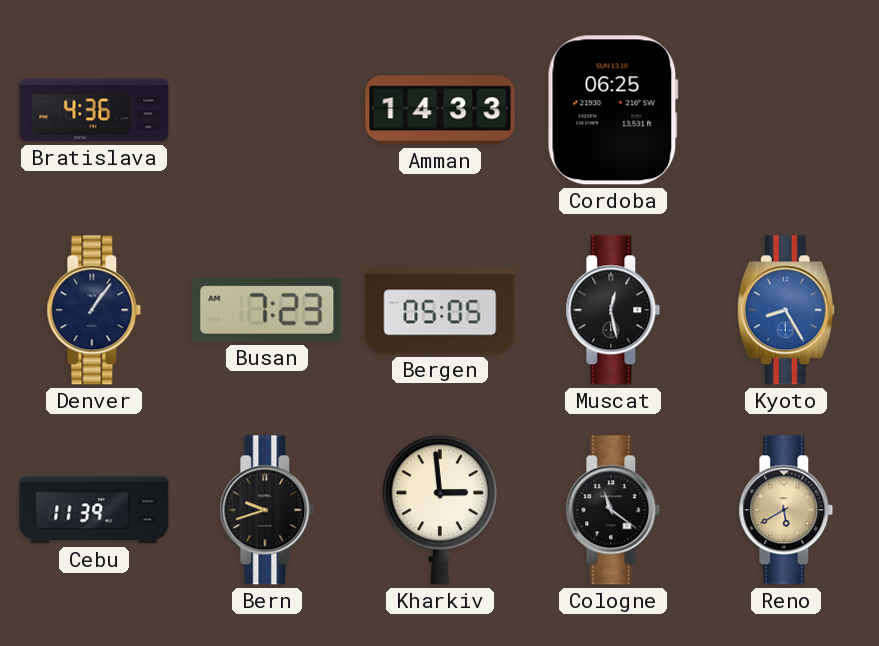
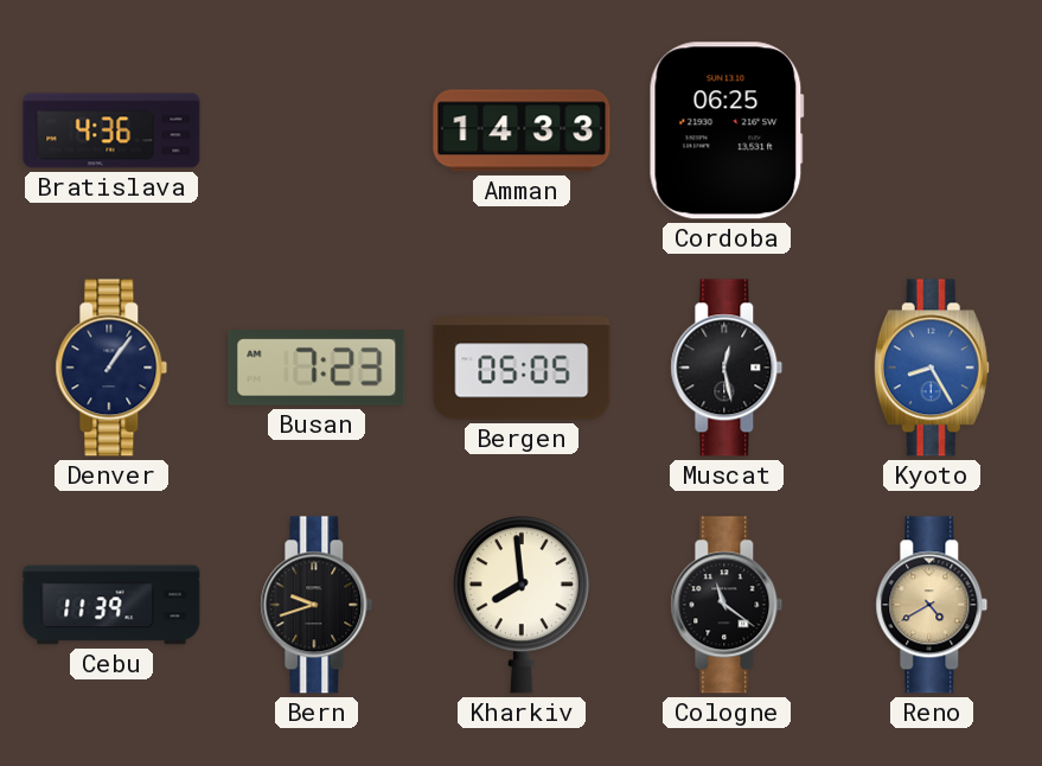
Kharkiv: 2:59 -> 7:59 (522, 605)
Reno: 5:40 -> 4:40 (932, 605)
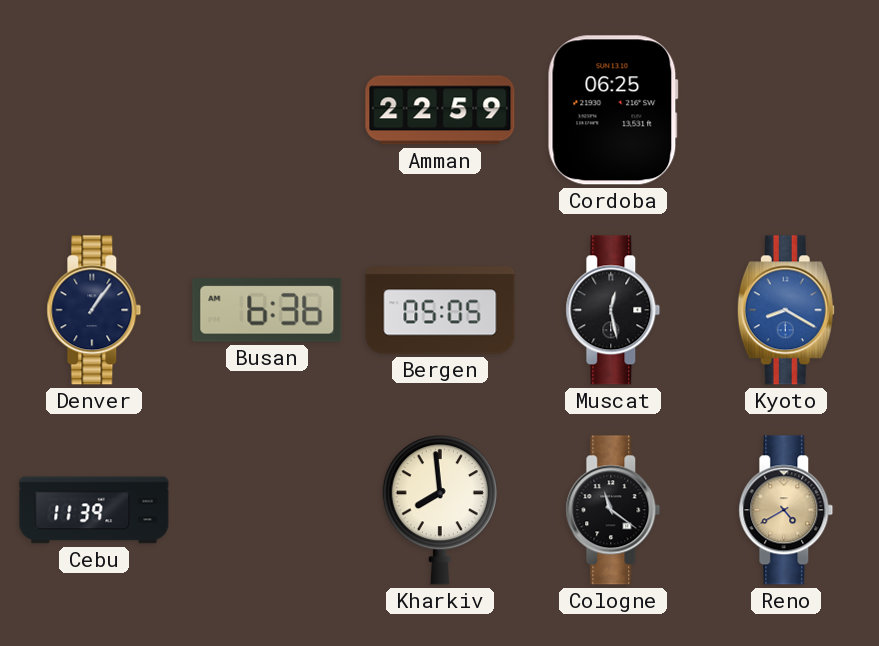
Bratislava: 4:36 -> none (111, 130)
Amman: 14:33 -> 22:59 (440, 110)
Busan: 7:23 -> 6:36 (267, 310)
Kyoto: 8:25 -> 8:20 (786, 310)
Bern: 9:42 -> none (317, 605)
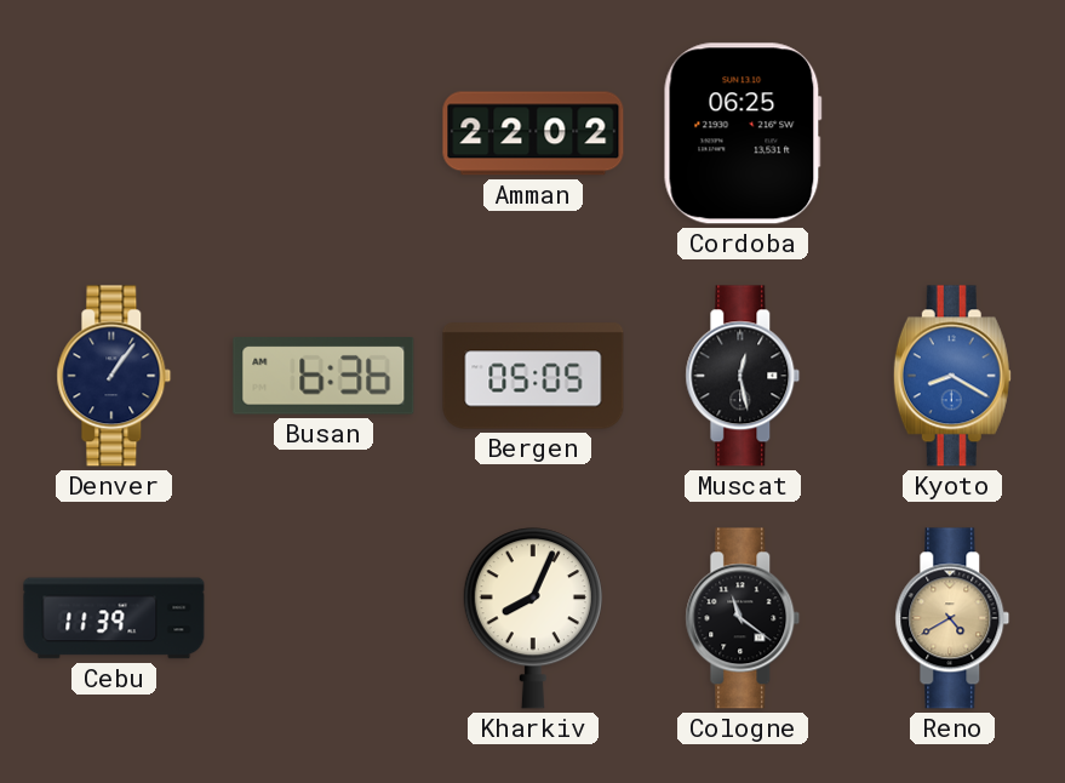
Amman: 22:59 -> 22:02 (533, 133)
Kharkiv: 7:59 -> 8:04 (533, 618)
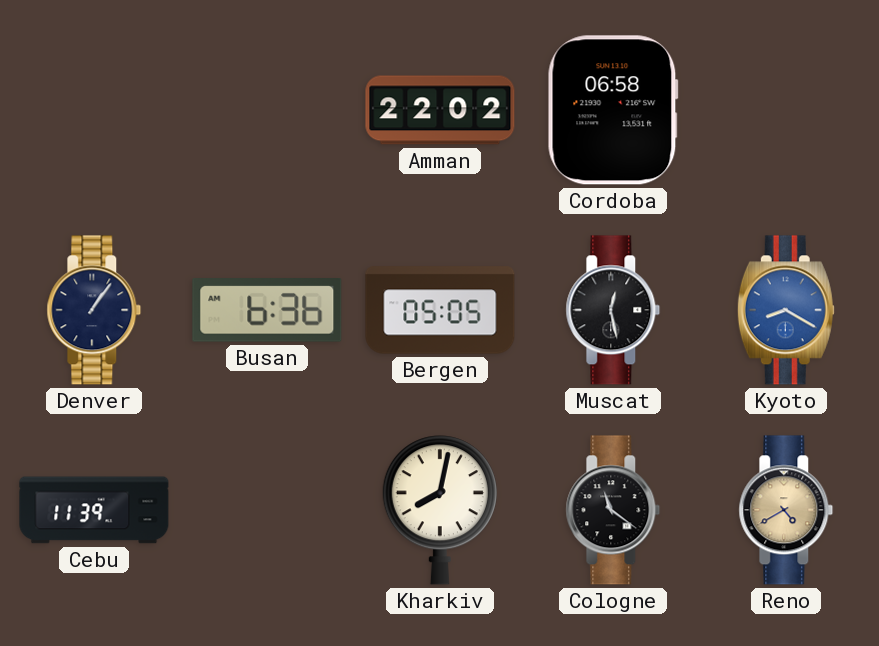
Cordoba: 06:25 -> 06:58 (613, 110)
Kharkiv: 8:04 -> 8:02 (440, 510)
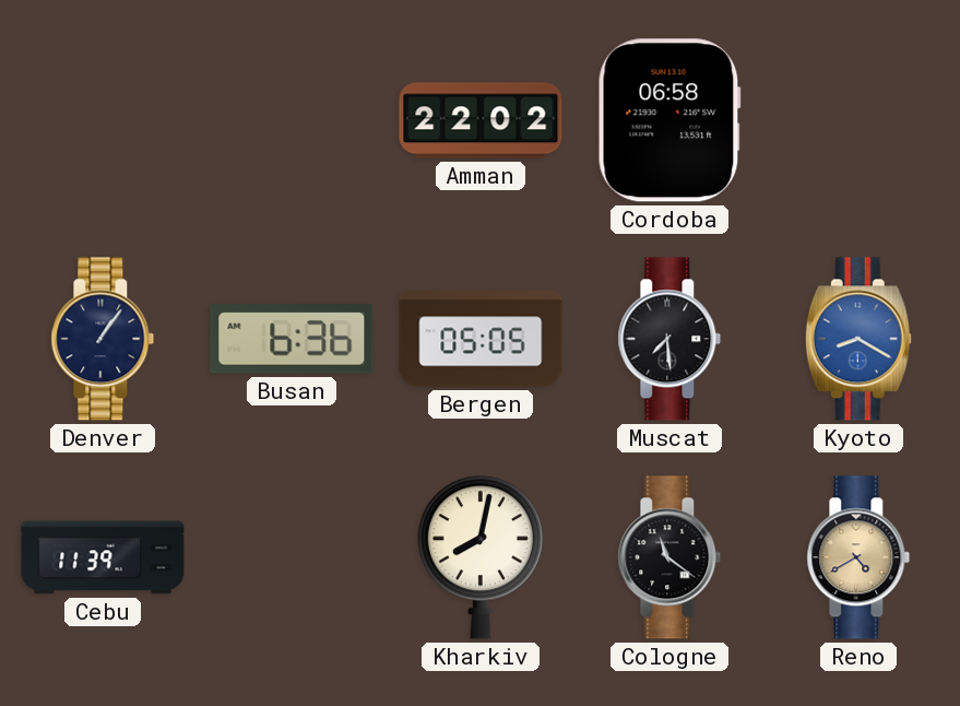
Muscat: 12:28 -> 7:29 (669, 339)
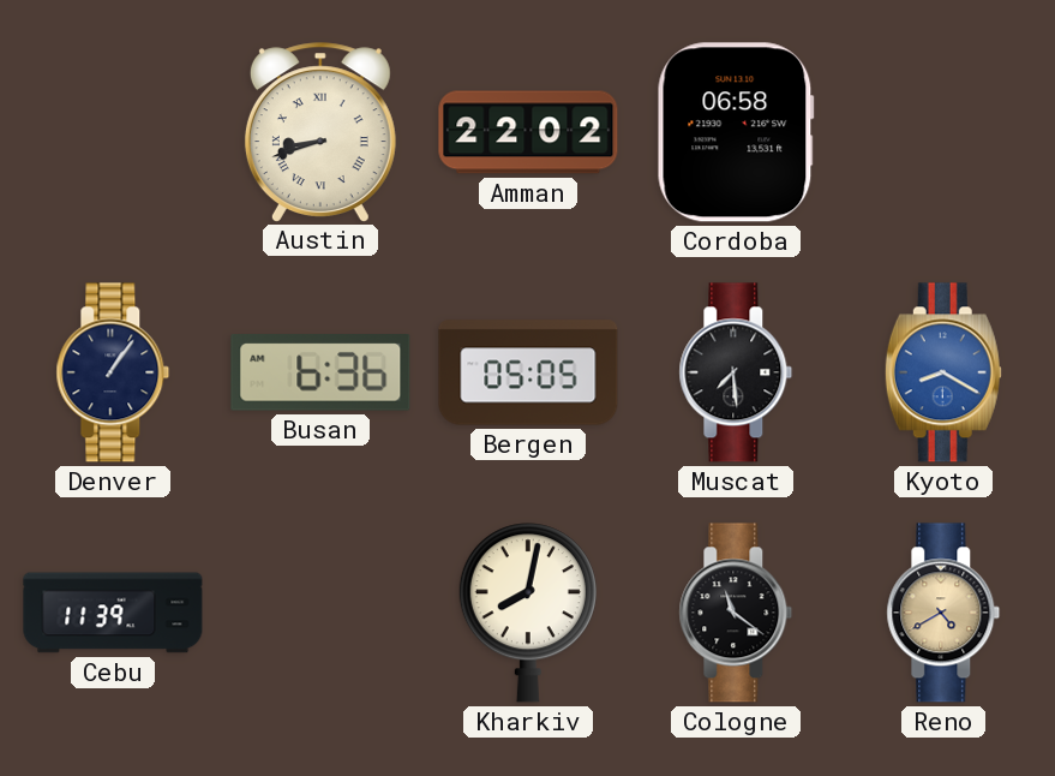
Austin: none -> 8:42 (320, 132)
